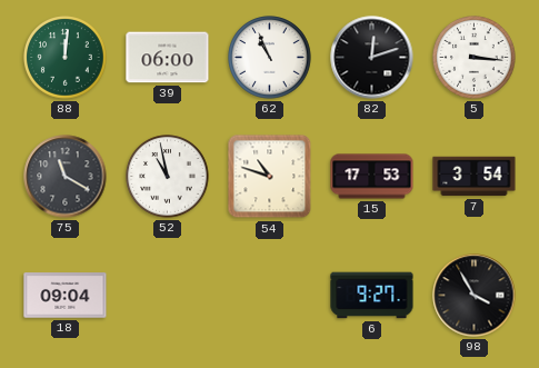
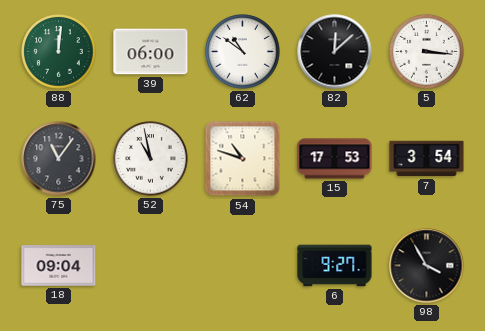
62: 10:56 -> 10:51 (243, 52)
82: 12:12 -> 12:08 (335, 52)
75: 11:20 -> 11:06 (59, 159)
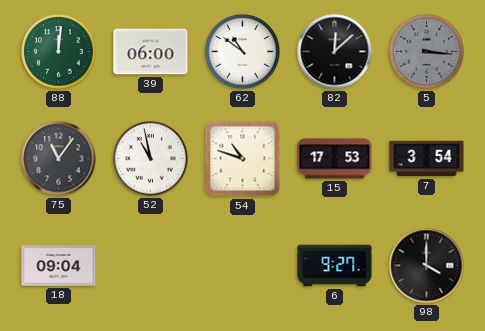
5 dial: white -> grey (427, 52)
98: 3:55 -> 4:00 (427, 266)
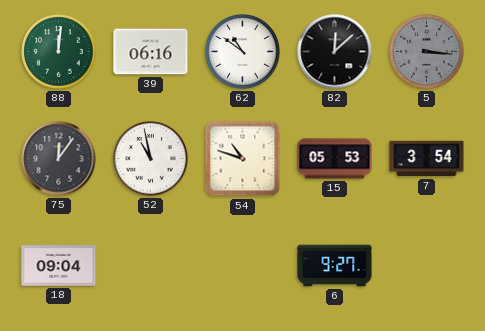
39: 06:00 -> 06:16 (151, 52)
75: 11:06 -> 12:06 (59, 159)
15: 17:53 -> 05:53 (335, 159)
98: 4:00 -> none (427, 266)
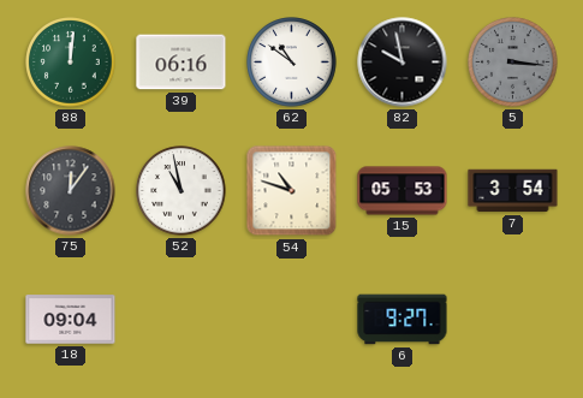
82: 12:08 -> 9:58 (403, 63)
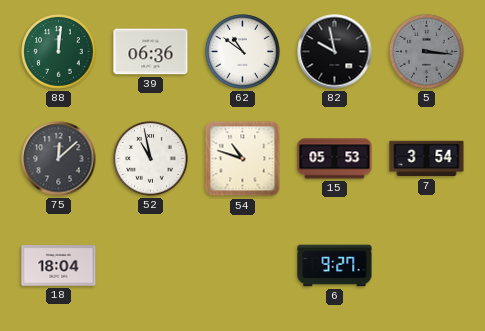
39: 06:16 -> 06:36 (151, 52)
75: 12:06 -> 12:08 (59, 159)
18: 09:04 -> 18:04 (59, 266)
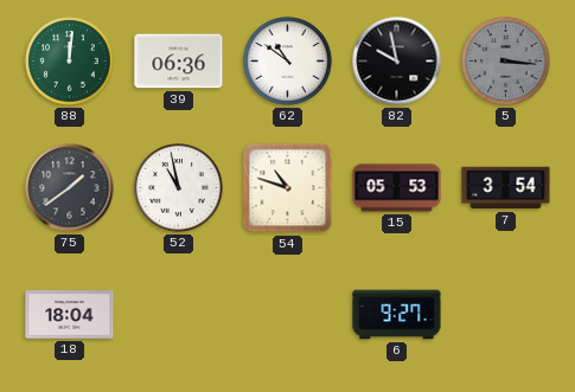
75: 12:08 -> 1:39 (70, 188)
